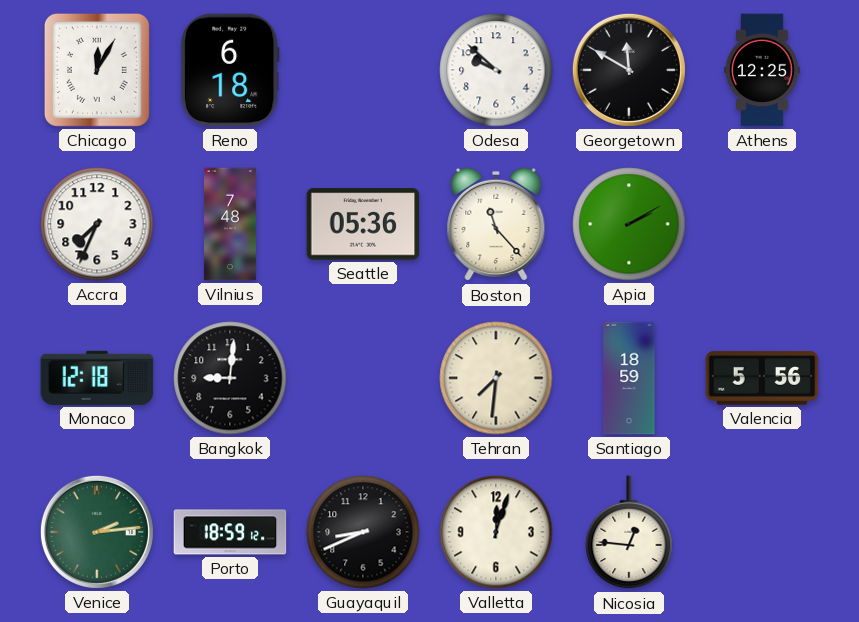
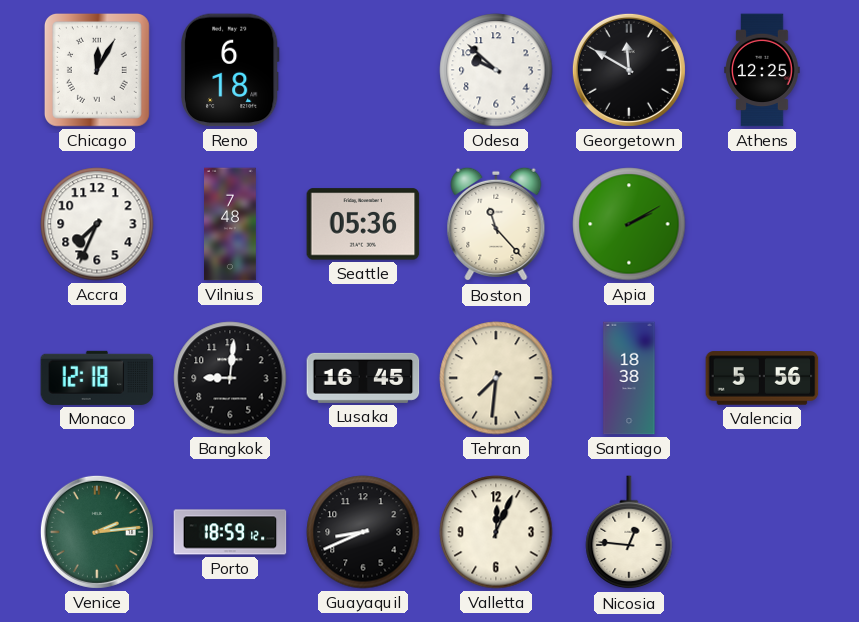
Lusaka: none -> 16:45 (363, 378)
Santiago: 18:59 -> 18:38 (629, 378)
Valletta: 12:03 -> 12:04 (496, 532)
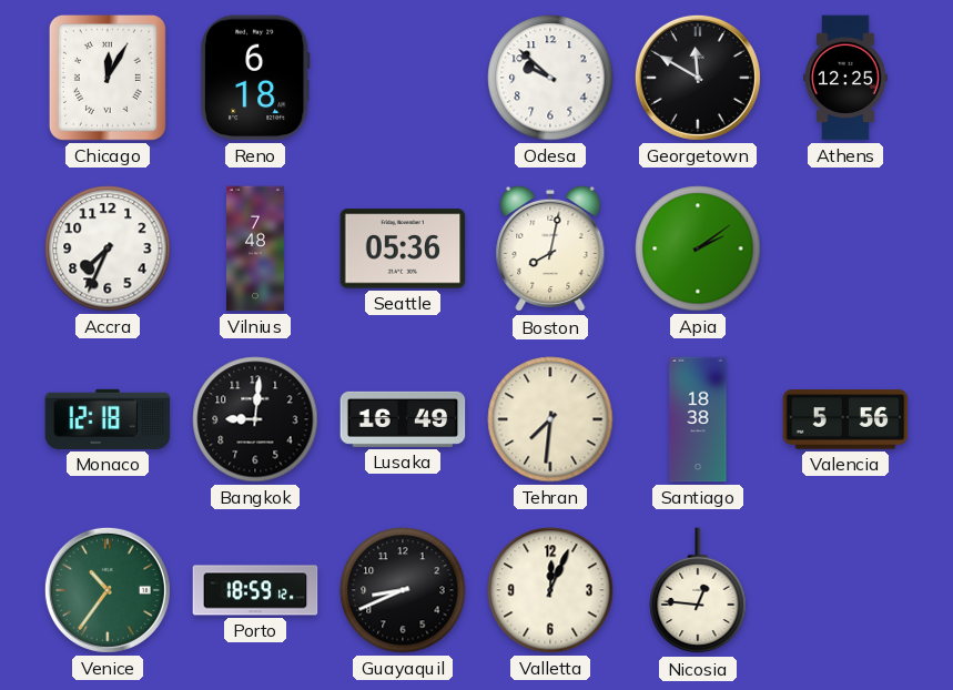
Boston: 11:23 -> 8:02 (550, 248)
Apia: 2:10 -> 2:09 (698, 248)
Lusaka: 16:45 -> 16:49 (403, 419)
Venice: 2:14 -> 10:36 (108, 590)
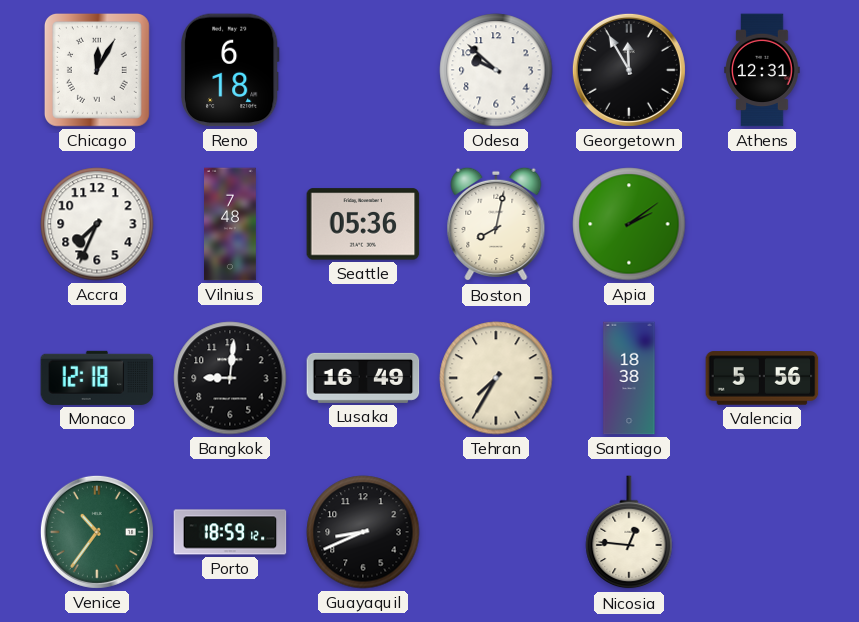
Georgetown: 11:50 -> 11:55 (629, 70)
Athens: 12:25 -> 12:31 (762, 70)
Tehran: 7:31 -> 7:35 (496, 378)
Valletta: 12:04 -> none (550, 590)
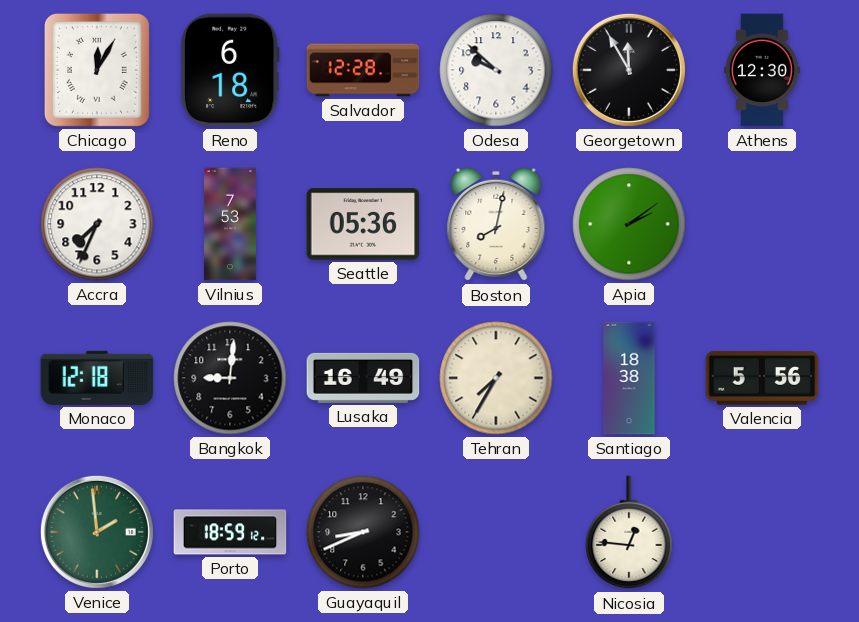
Salvador: none -> 12:28 (363, 70)
Athens: 12:31 -> 12:30 (762, 70)
Vilnius: 7:48 -> 7:53 (231, 224)
Venice: 10:36 -> 1:59 (97, 532)
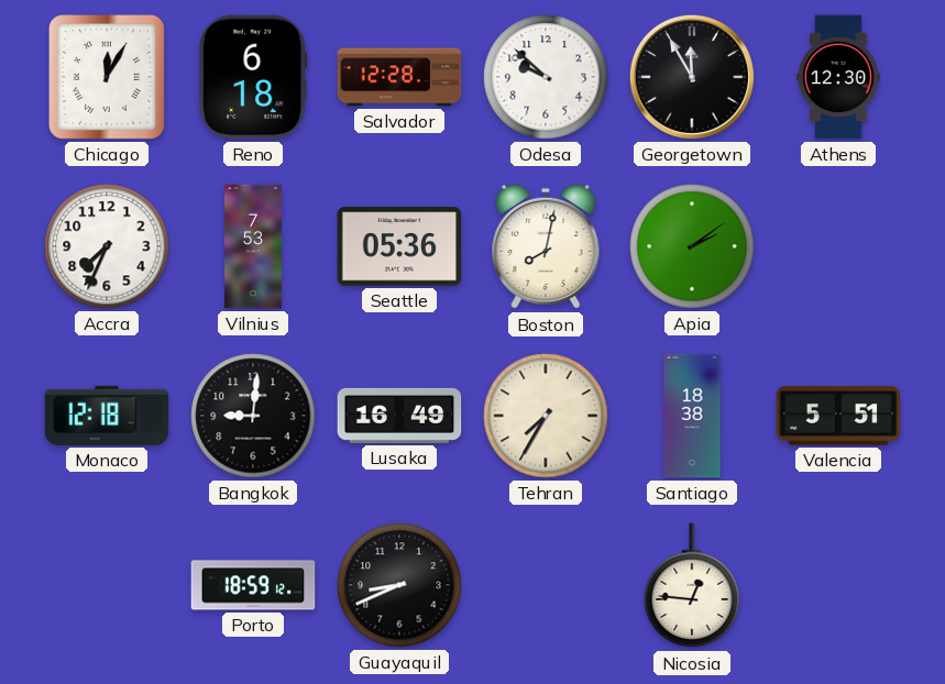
Valencia: 5:56 -> 5:51 (838, 416)
Venice: 1:59 -> none (97, 532)
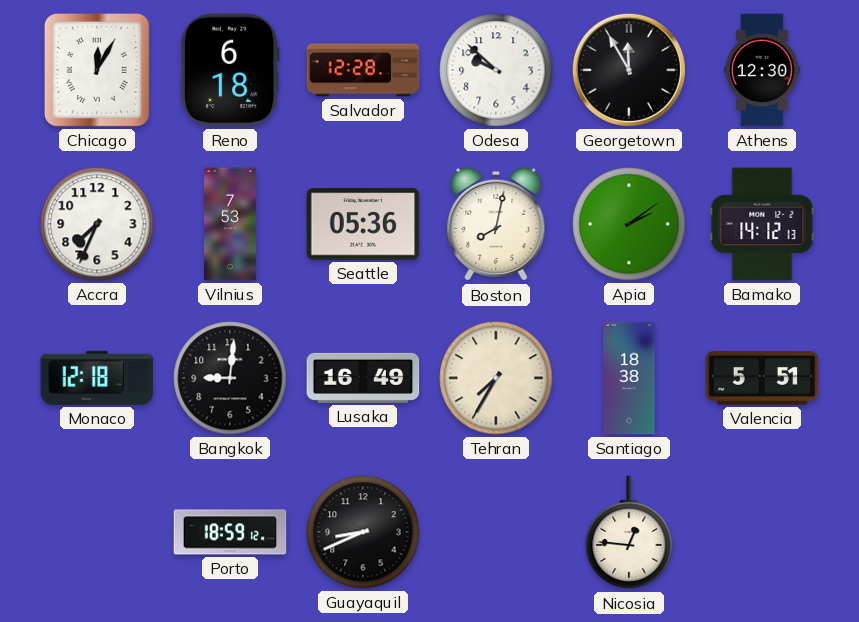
Bamako: none -> 14:12 (762, 224)
